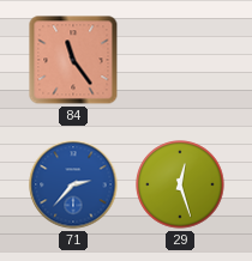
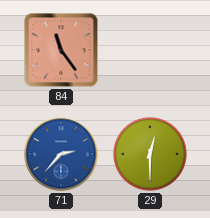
29: 12:27 -> 12:30 (150, 154)
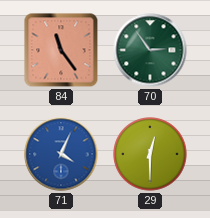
70: none -> 2:54 (150, 50)
71: 2:37 -> 4:04 (61, 154)
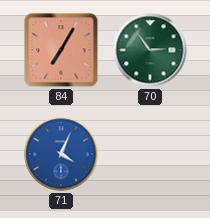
84: 11:24 -> 7:05 (61, 50)
29: 12:30 -> none (150, 154)
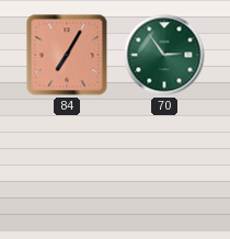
71: 4:04 -> none (61, 154)
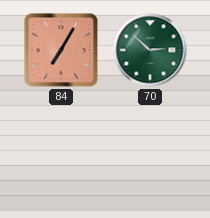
70: 2:54 -> 2:52 (150, 50)
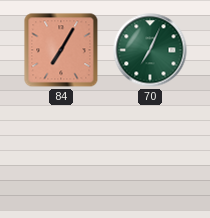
70: 2:52 -> 7:04 (150, 50)
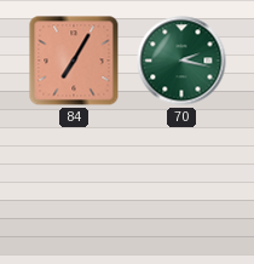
70: 7:04 -> 2:17 (181, 61)
